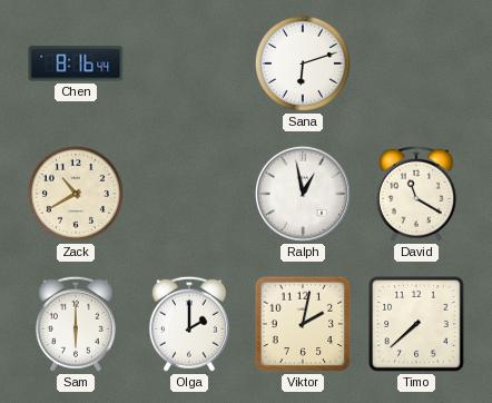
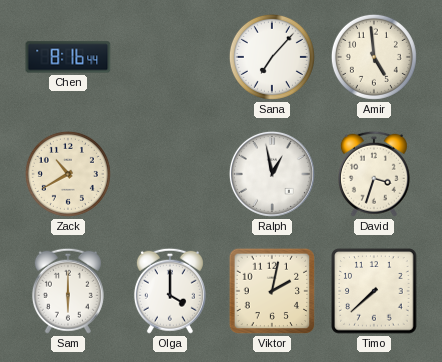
Sana: 6:12 -> 7:07 (272, 57)
Amir: none -> 4:59 (374, 57)
David: 11:20 -> 3:33 (374, 174)
Olga: 2:00 -> 4:00 (170, 291)
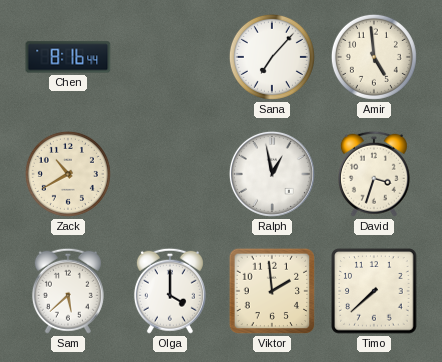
Sam: 6:00 -> 5:38 (68, 291)
Viktor: 2:02 -> 1:59 (272, 291)
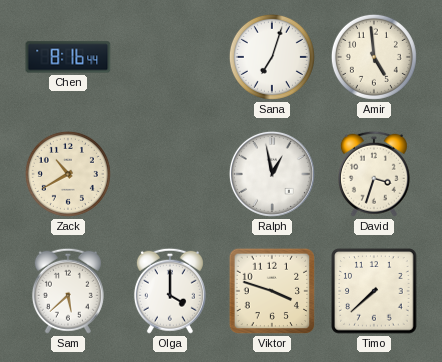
Sana: 7:07 -> 7:03 (272, 57)
Viktor: 1:59 -> 3:48 (272, 291)
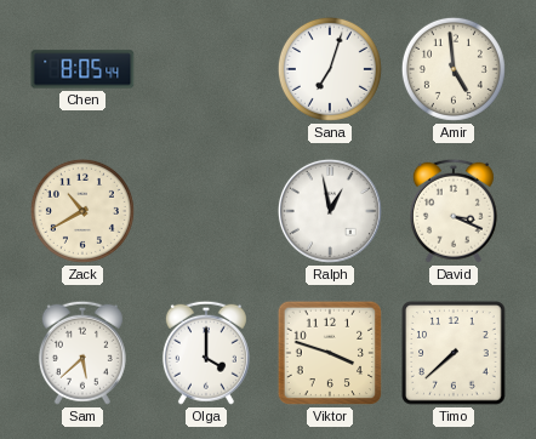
Chen: 8:16 -> 8:05 (82, 69)
David: 3:33 -> 3:19 (454, 211)
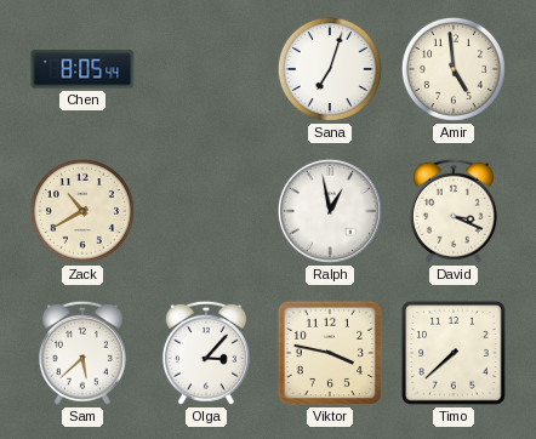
Olga: 4:00 -> 3:07 (206, 353)
Viktor: 3:48 -> 3:47 (330, 353)
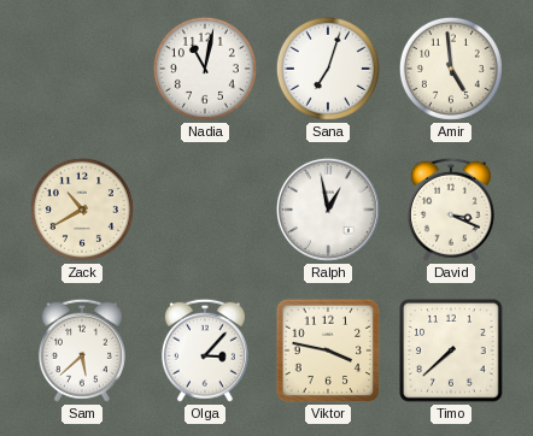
Chen: 8:05 -> none (82, 69)
Nadia: none -> 11:02 (205, 69)
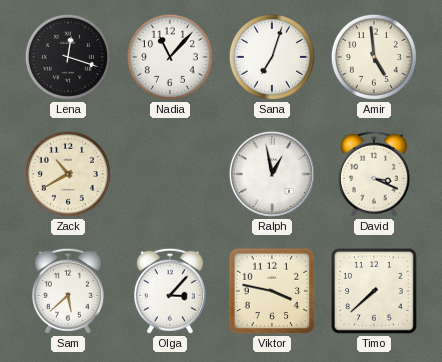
Lena: none -> 12:18 (68, 57)
Nadia: 11:02 -> 11:07 (170, 57)
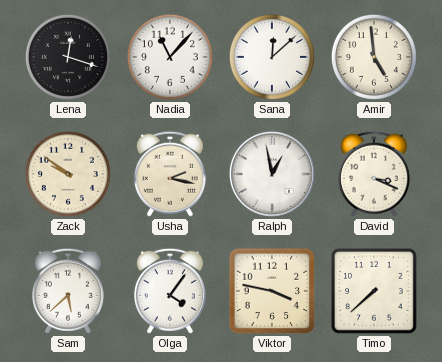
Sana: 7:03 -> 12:08 (272, 57)
Zack: 10:40 -> 9:51 (68, 174)
Usha: none -> 2:17 (170, 174)
Olga: 3:07 -> 4:06 (170, 291)
